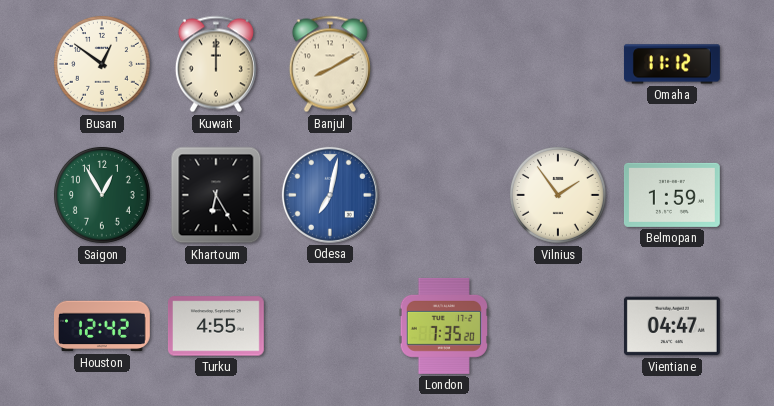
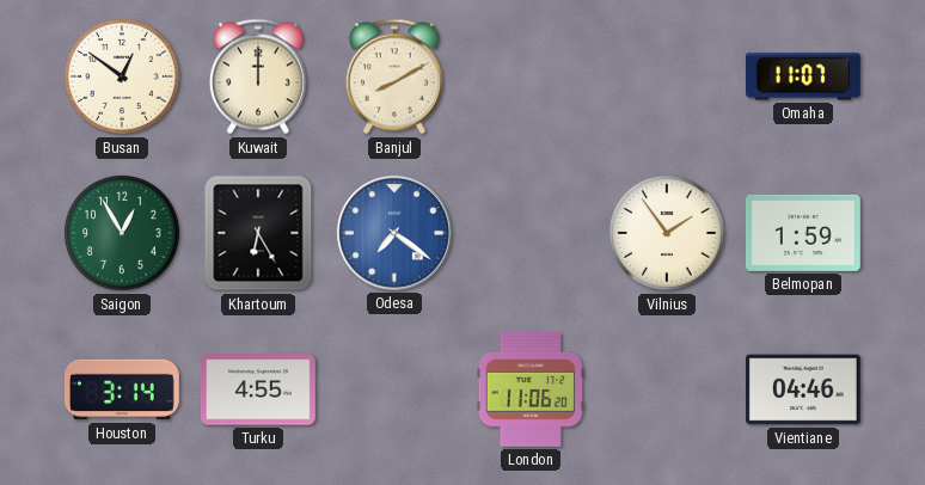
Omaha: 11:12 -> 11:07 (803, 76)
Odesa: 7:02 -> 7:21 (394, 233)
Houston: 12:42 -> 3:14 (122, 389)
London: 7:35 -> 11:06 (531, 389)
Vientiane: 04:47 -> 04:46 (803, 389)
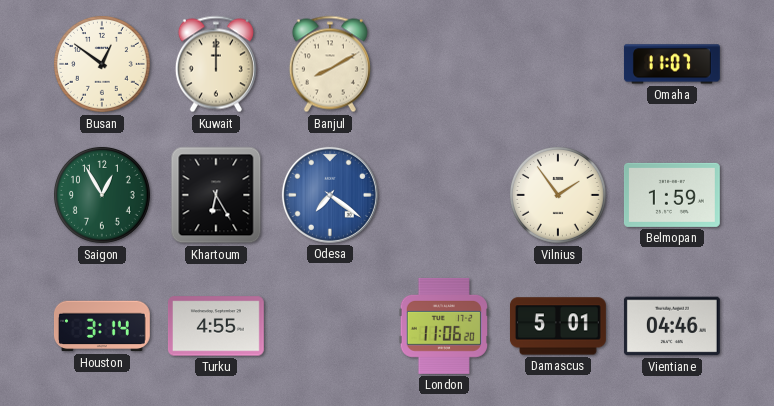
Damascus: none -> 5:01 (558, 326)
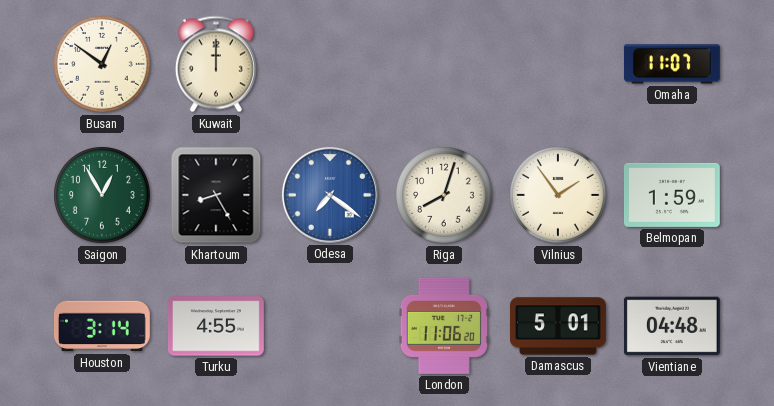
Banjul: 8:10 -> none (330, 64)
Khartoum: 6:25 -> 8:25 (216, 195)
Riga: none -> 8:03 (445, 196)
Vientiane: 04:46 -> 04:48 (672, 326)
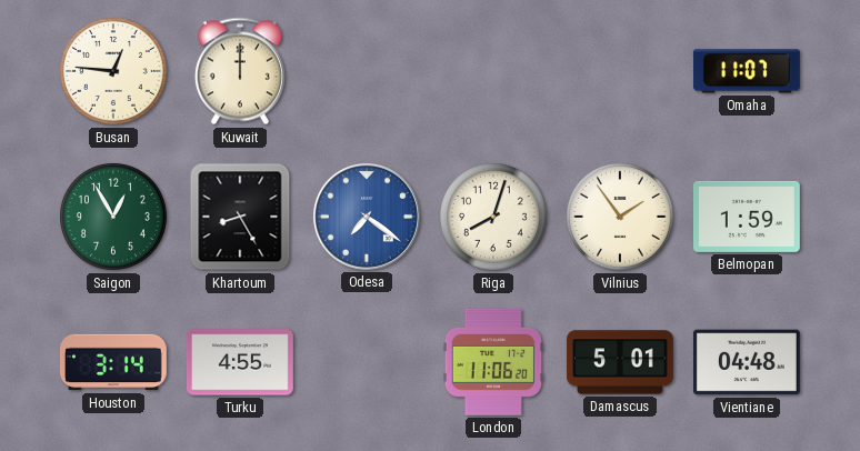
Busan: 12:51 -> 12:46 (114, 72)
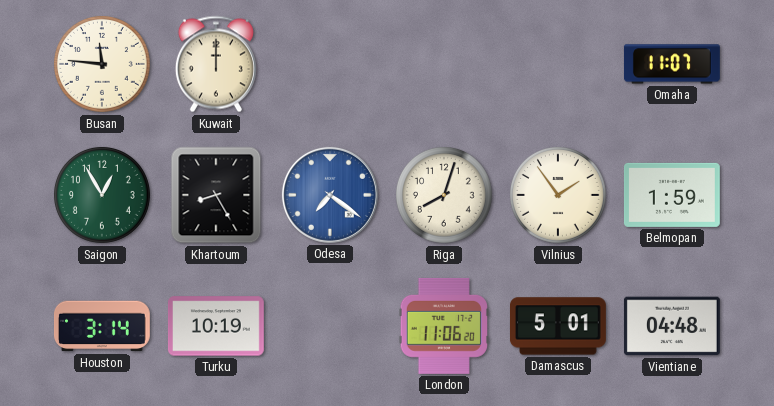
Busan: 12:46 -> 11:46 (103, 65)
Turku: 4:55 -> 10:19 (216, 326)
